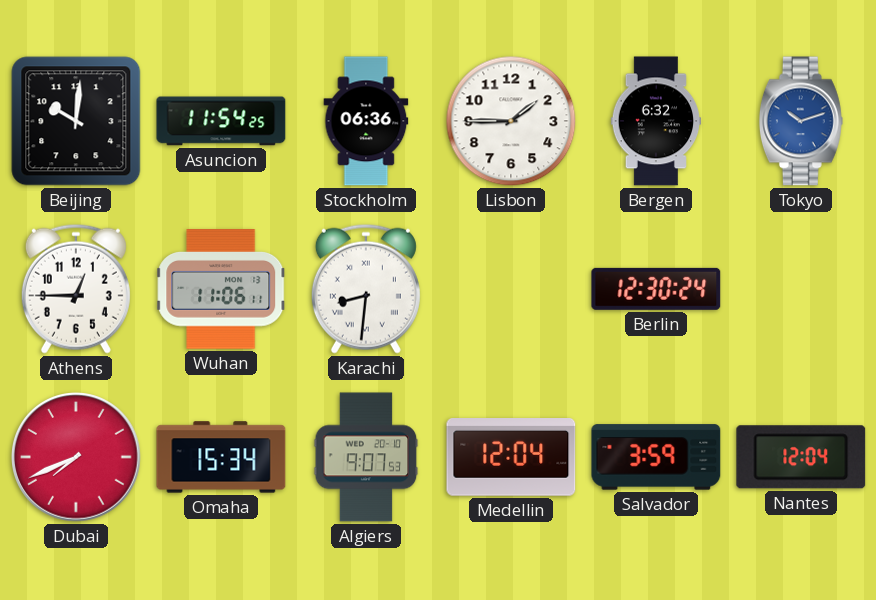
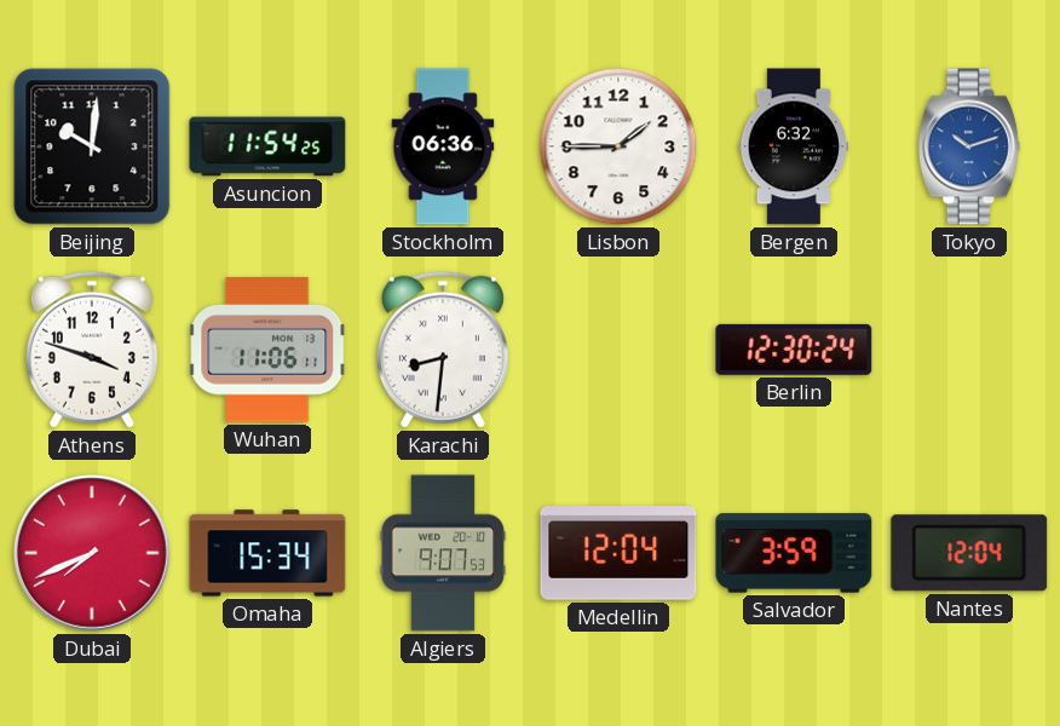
Athens: 12:45 -> 3:48 (92, 350)
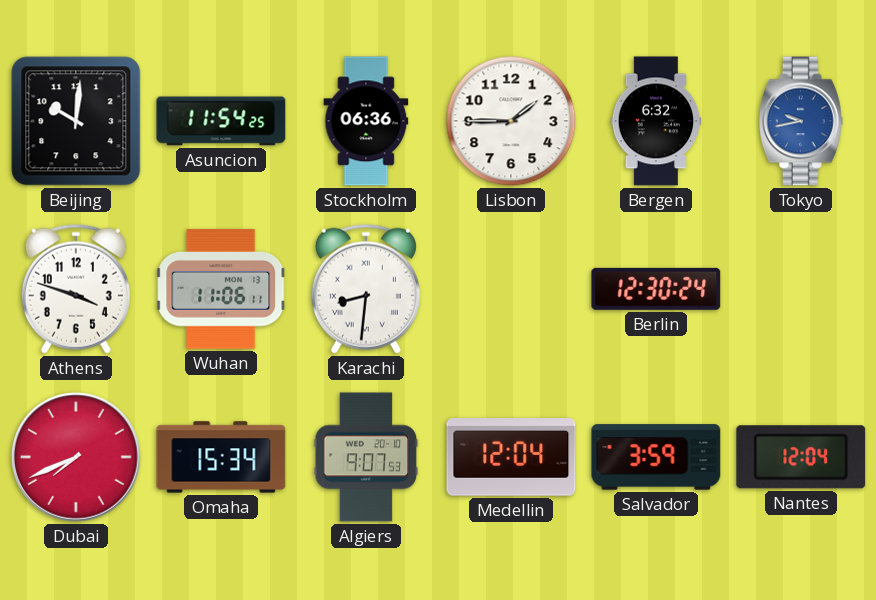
Tokyo: 10:12 -> 9:43 (801, 121)
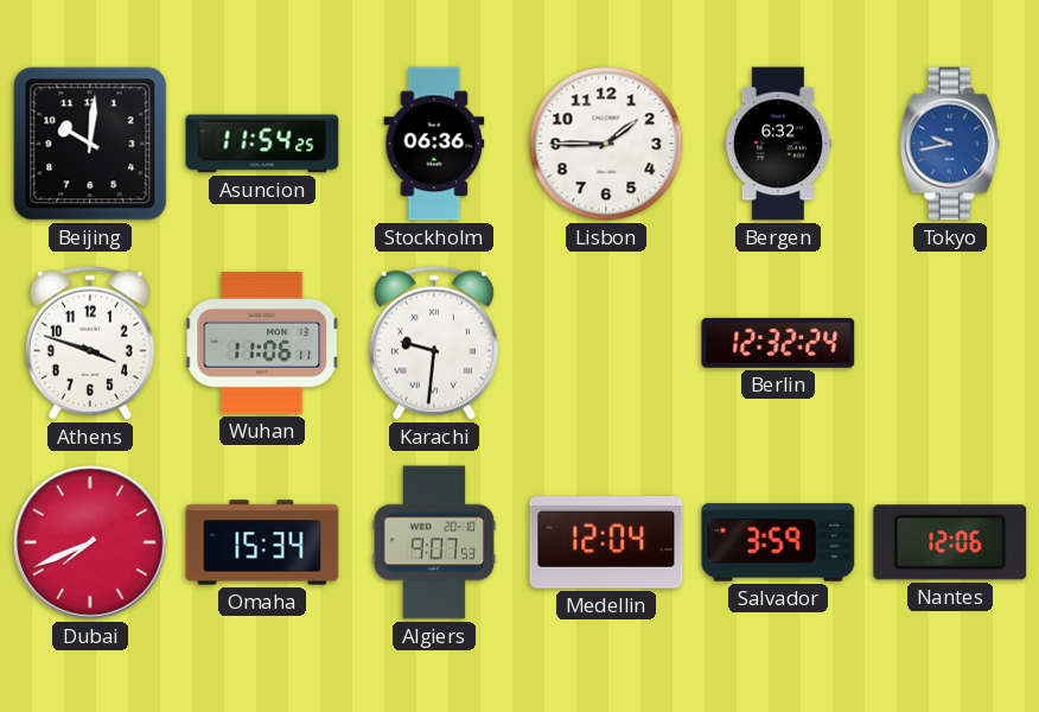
Karachi: 8:31 -> 9:31 (434, 343)
Berlin: 12:30 -> 12:32 (778, 343)
Nantes: 12:04 -> 12:06 (950, 542)
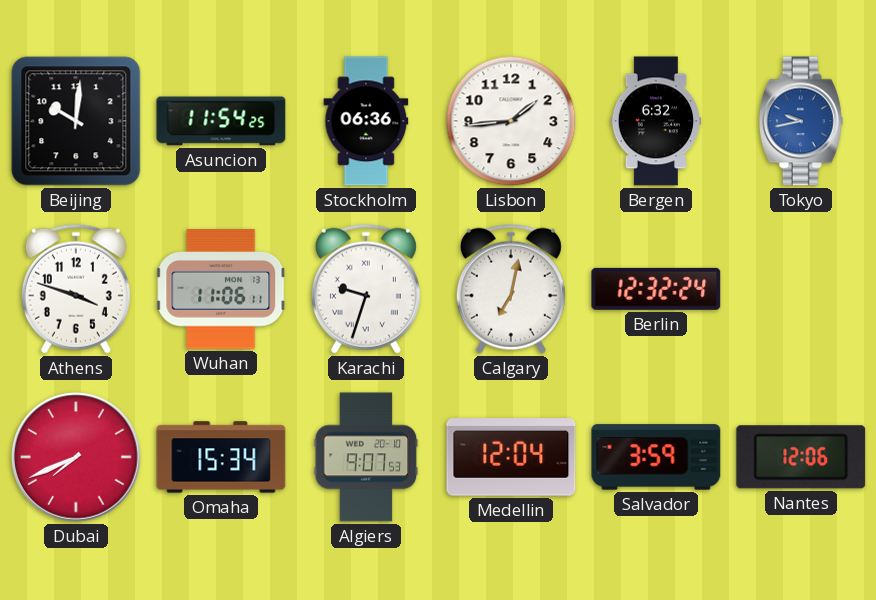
Lisbon: 1:45 -> 1:44 (511, 121)
Karachi: 9:31 -> 9:33 (366, 289)
Calgary: none -> 7:02 (511, 289)
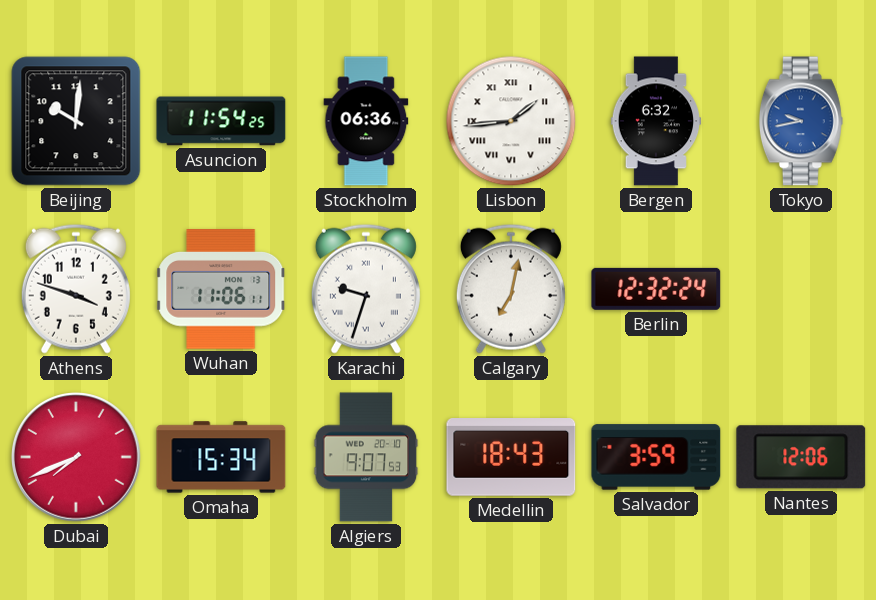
Lisbon numerals: Arabic -> Roman (511, 121)
Medellin: 12:04 -> 18:43 (511, 458)
